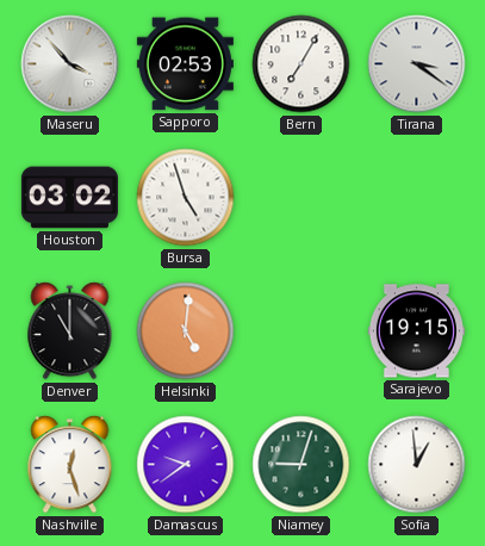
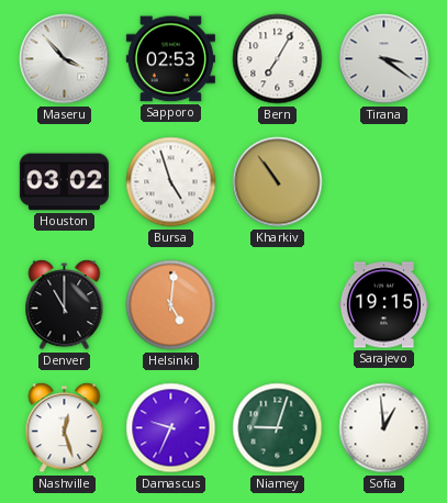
Kharkiv: none -> 10:54 (278, 182)
Damascus: 9:39 -> 9:34 (171, 428)
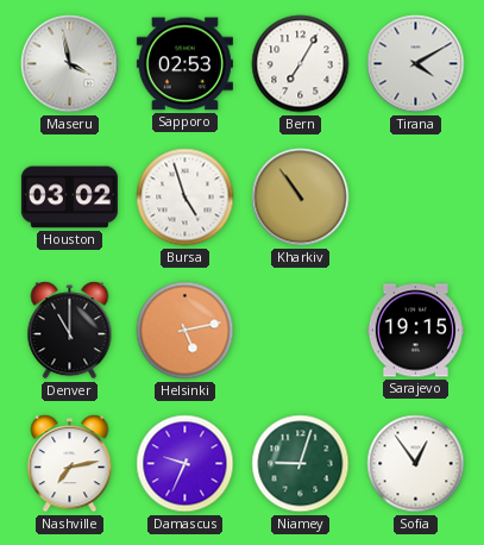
Maseru: 3:53 -> 3:58 (70, 64)
Tirana: 3:21 -> 4:10 (416, 64)
Helsinki: 5:01 -> 5:13 (186, 331)
Nashville: 12:27 -> 7:13 (70, 464)
Sofia: 12:59 -> 12:54 (416, 464)
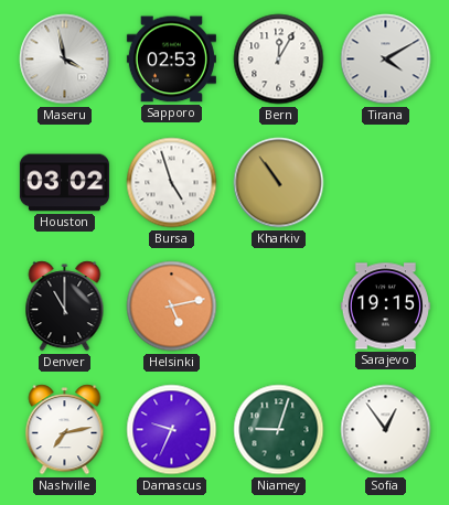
Bern: 7:05 -> 12:05 (279, 60)
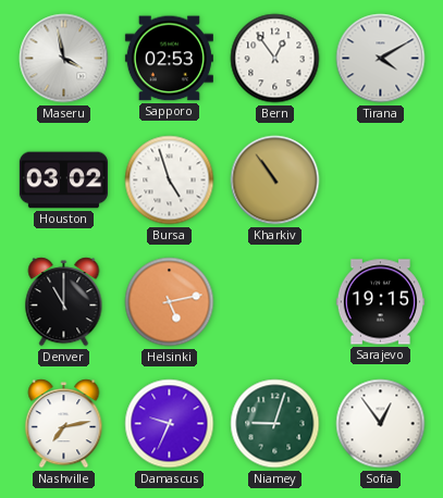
Bern: 12:05 -> 12:54 (275, 59)
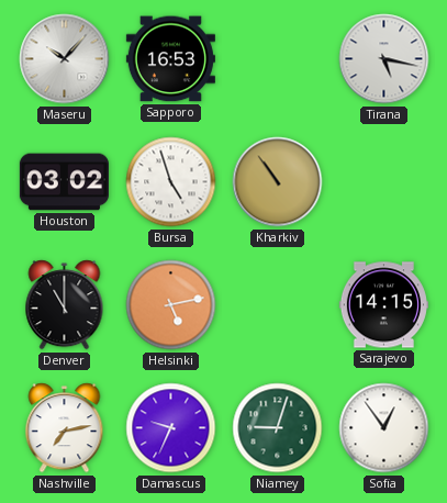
Maseru: 3:58 -> 10:07 (65, 59)
Sapporo: 02:53 -> 16:53 (170, 59)
Bern: 12:54 -> none (275, 59)
Tirana: 4:10 -> 5:17 (384, 59)
Sarajevo: 19:15 -> 14:15 (383, 305)
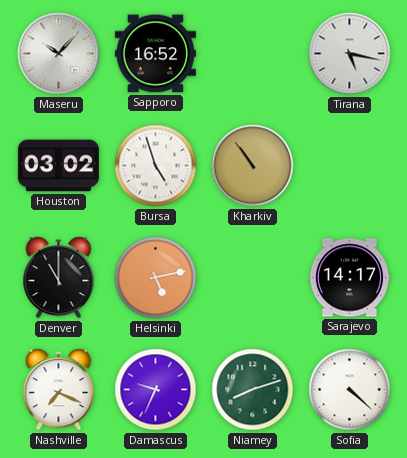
Sapporo: 16:53 -> 16:52 (155, 54)
Sarajevo: 14:15 -> 14:17 (349, 278)
Nashville: 7:13 -> 7:19 (59, 390)
Niamey: 9:03 -> 8:12 (253, 390)
Sofia: 12:54 -> 4:22 (350, 390)
